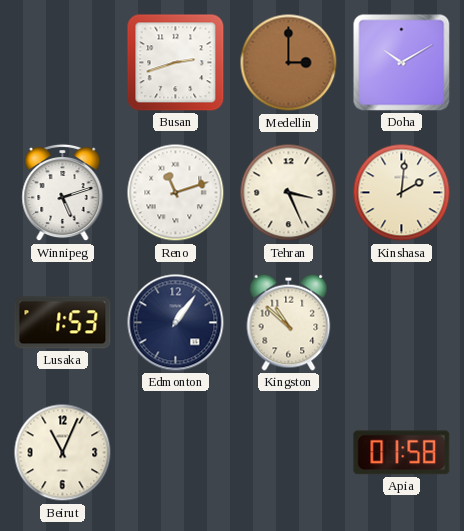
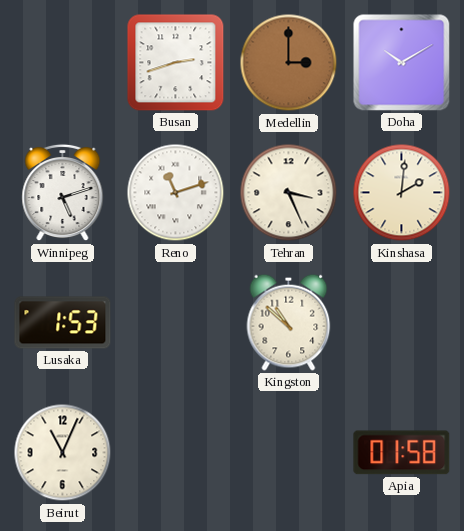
Edmonton: 1:06 -> none (176, 323)
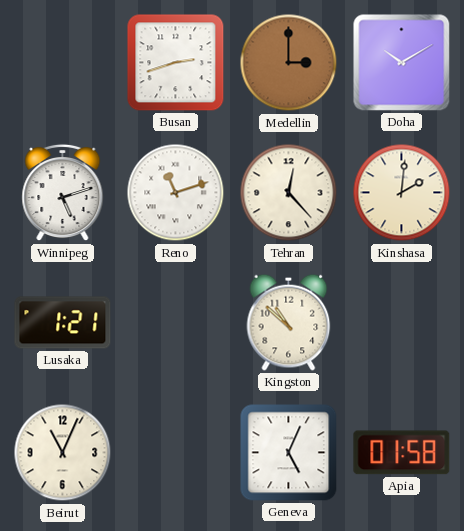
Tehran: 3:26 -> 12:23 (289, 193)
Lusaka: 1:53 -> 1:21 (63, 323)
Geneva: none -> 5:04 (289, 453)
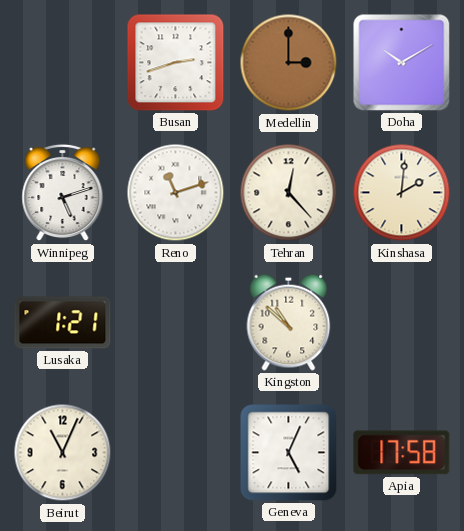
Apia: 01:58 -> 17:58 (402, 453)
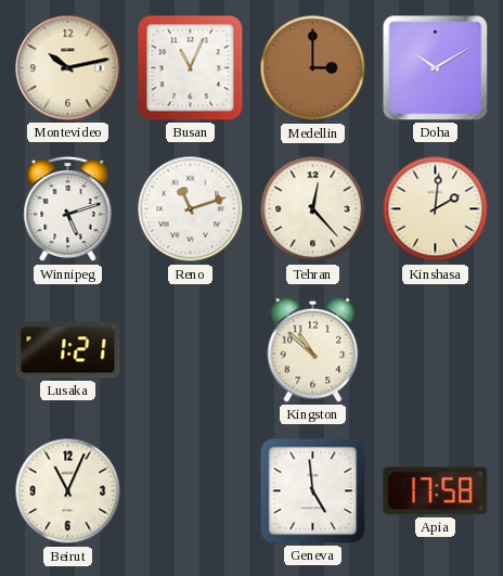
Montevideo: none -> 10:13 (68, 68)
Busan: 2:42 -> 11:04 (191, 68)
Geneva: 5:04 -> 4:59 (313, 491)
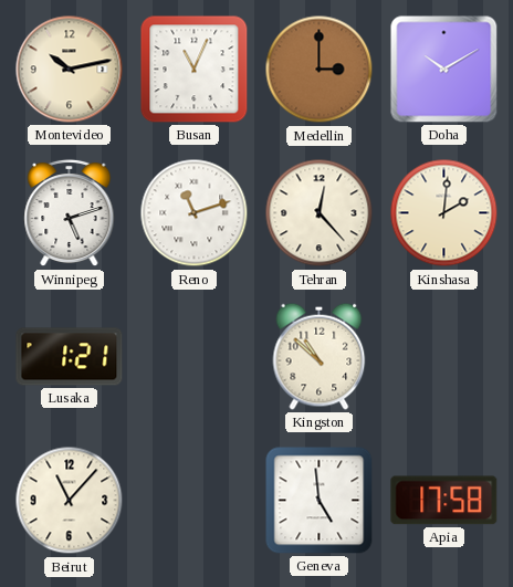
Beirut: 11:04 -> 11:07 (70, 501)
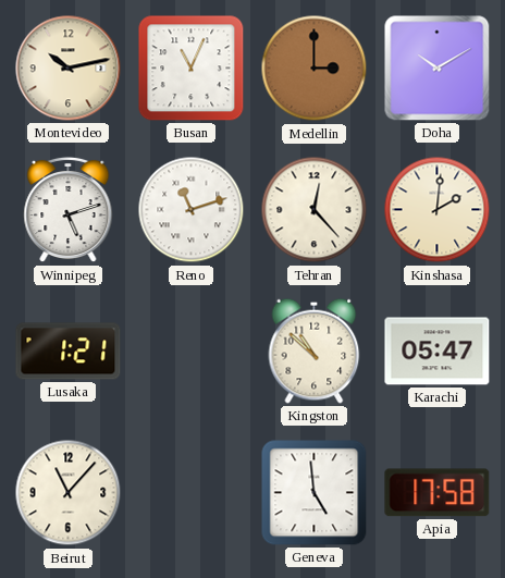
Karachi: none -> 05:47 (438, 352)
